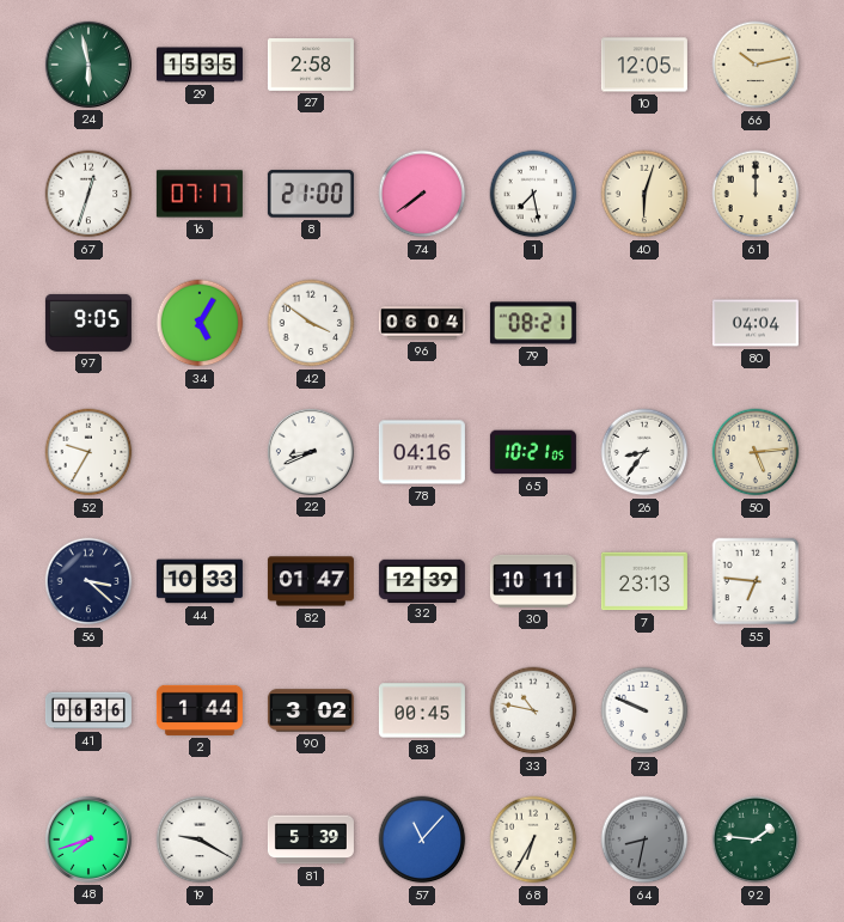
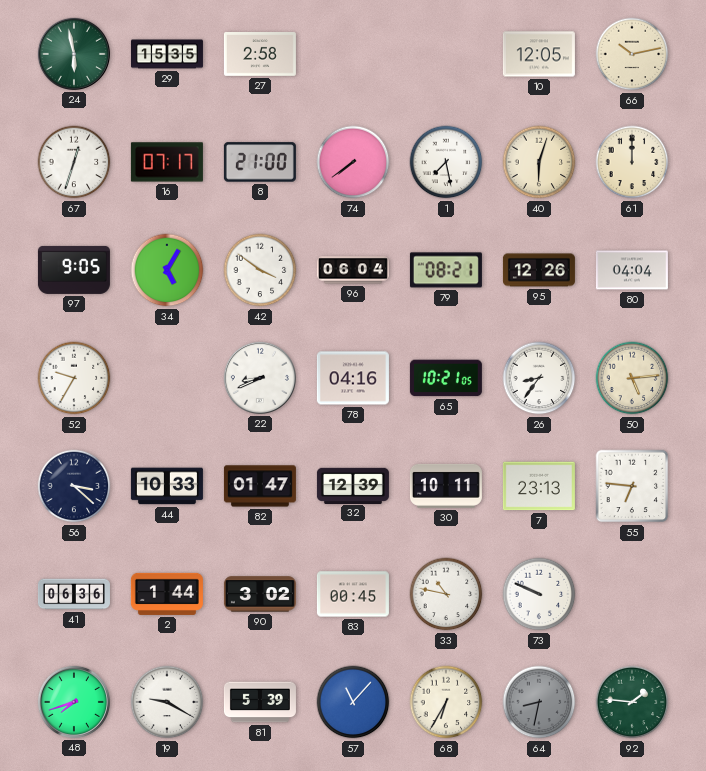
95: none -> 12:26 (539, 270)
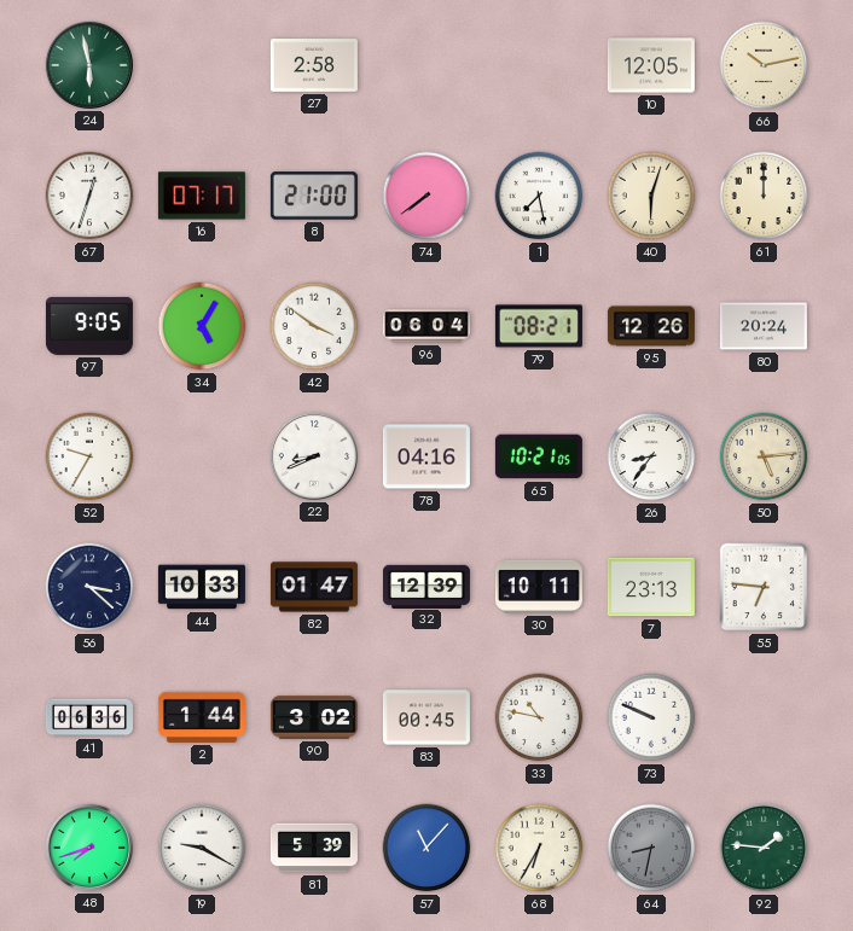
29: 15:35 -> none (167, 54)
80: 04:04 -> 20:24 (764, 326)
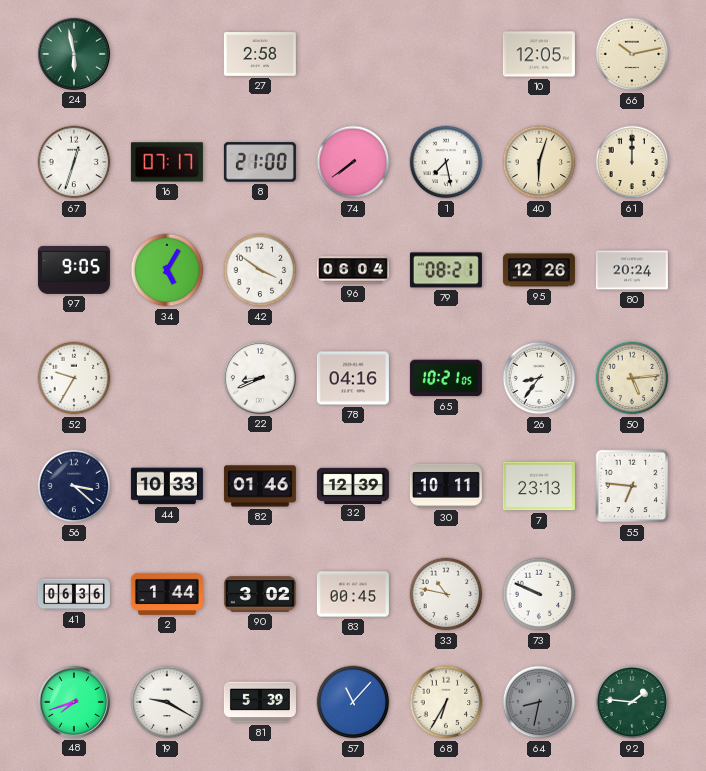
82: 01:47 -> 01:46 (260, 486)
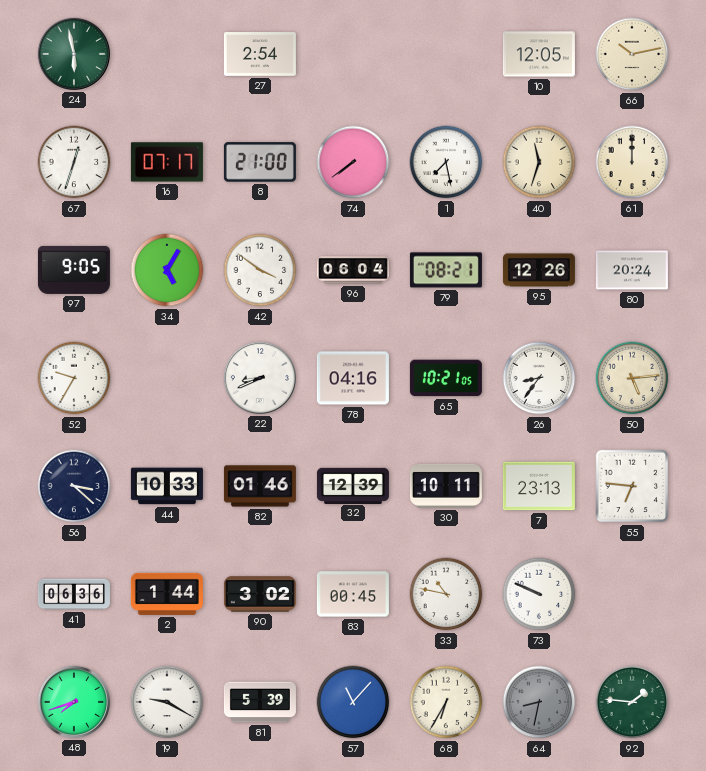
27: 2:58 -> 2:54 (260, 55)
40: 6:03 -> 11:33 (539, 162)
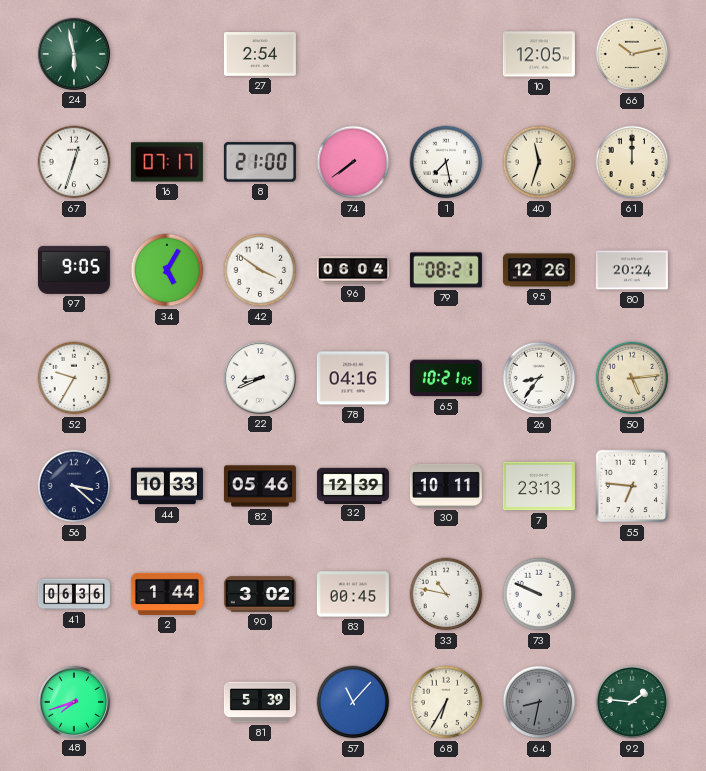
82: 01:46 -> 05:46 (260, 486)
19: 9:20 -> none (167, 702)
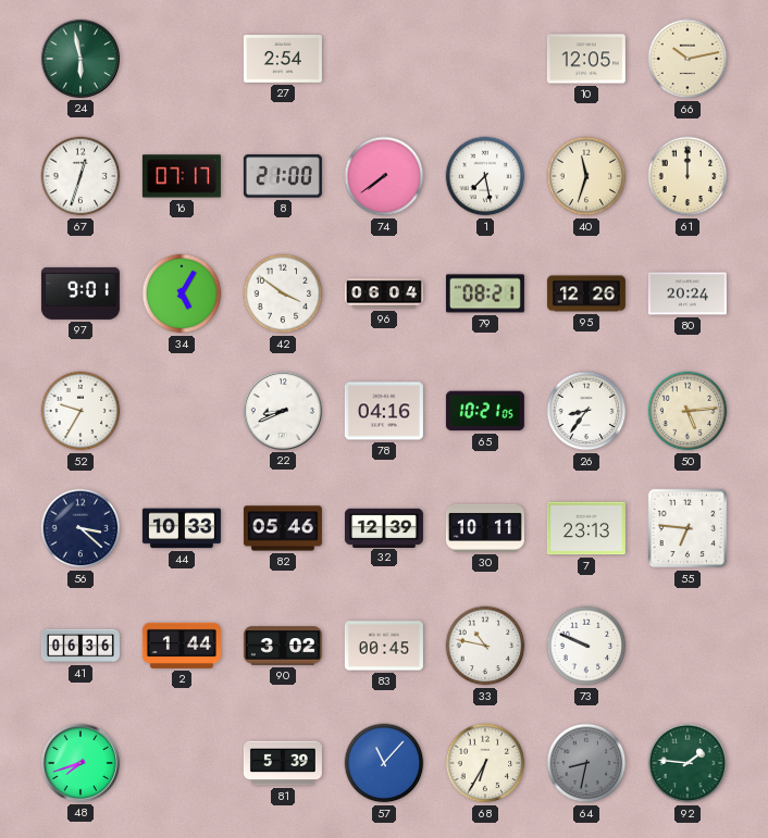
97: 9:05 -> 9:01 (80, 293)
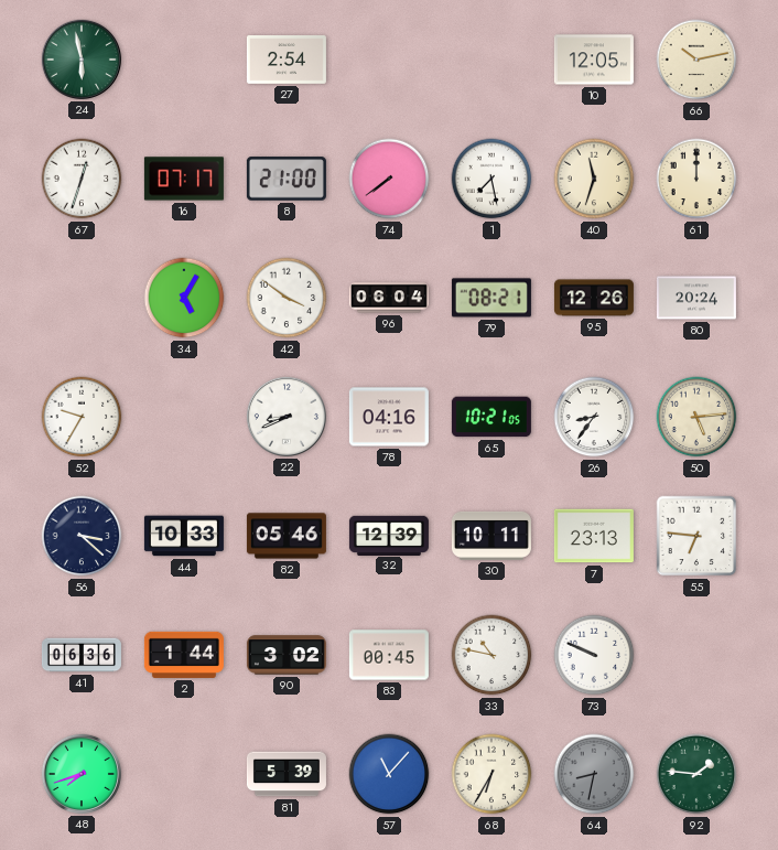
97: 9:01 -> none (80, 293)
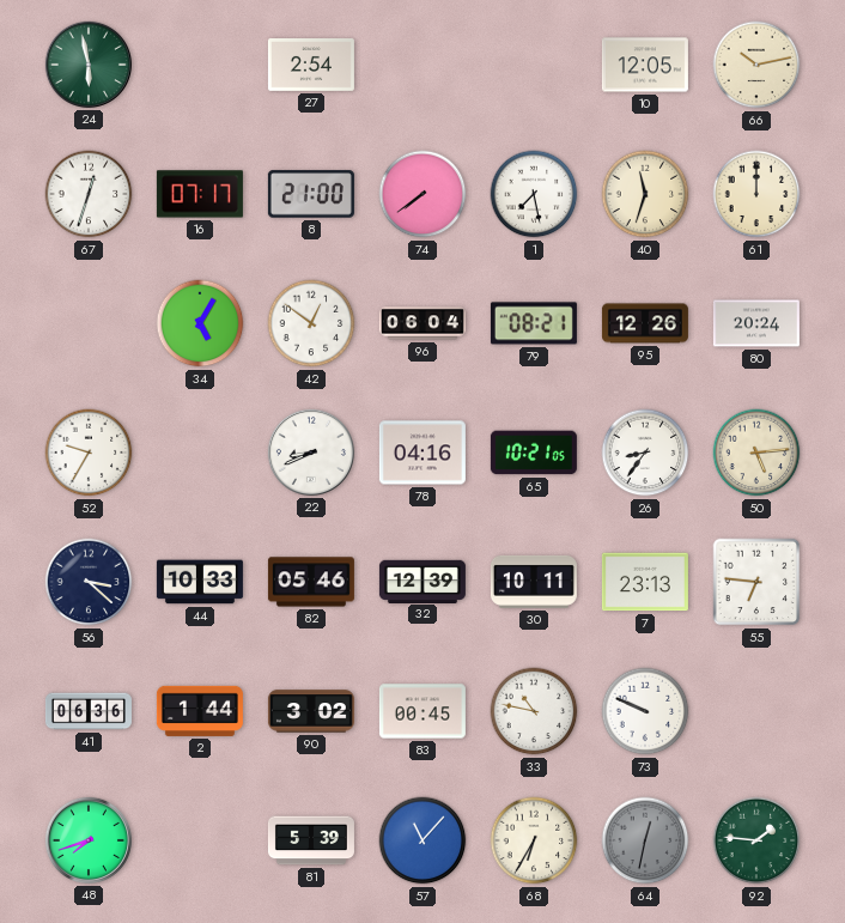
42: 3:51 -> 12:51 (311, 323)
64: 8:32 -> 12:32 (645, 840)
